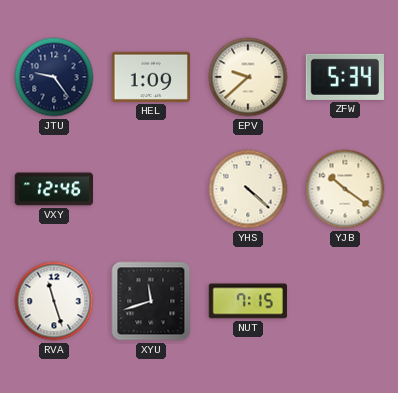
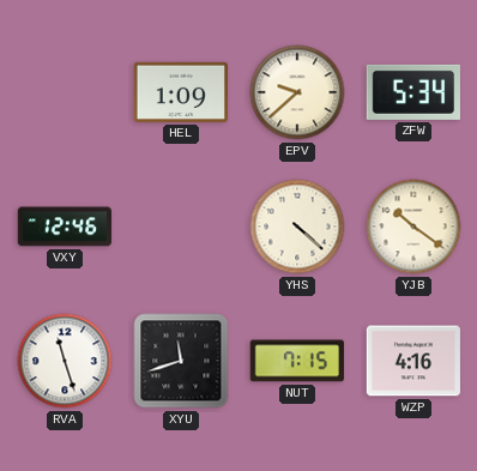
JTU: 9:24 -> none (54, 77)
WZP: none -> 4:16 (412, 361)
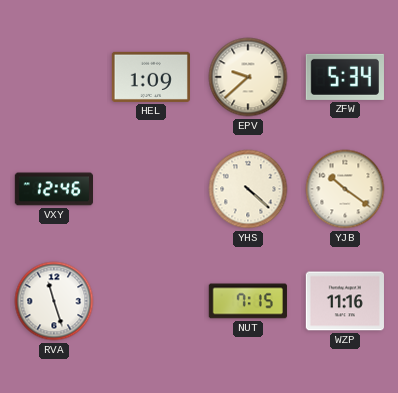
XYU: 11:42 -> none (181, 361)
WZP: 4:16 -> 11:16 (344, 301)
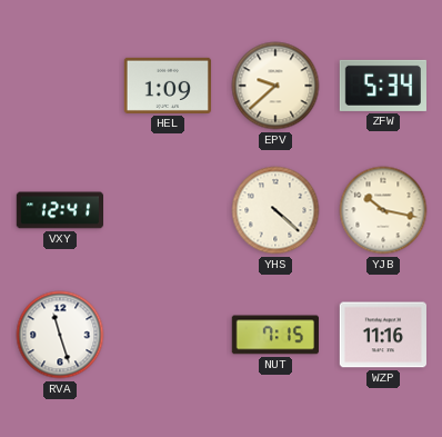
VXY: 12:46 -> 12:41 (59, 210)
YJB: 10:21 -> 10:17 (383, 210)
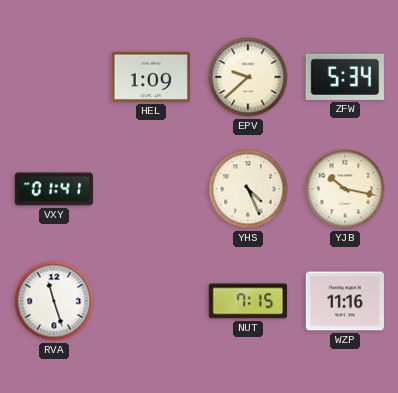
VXY: 12:41 -> 01:41 (53, 189)
YHS: 4:22 -> 4:26 (248, 189)
